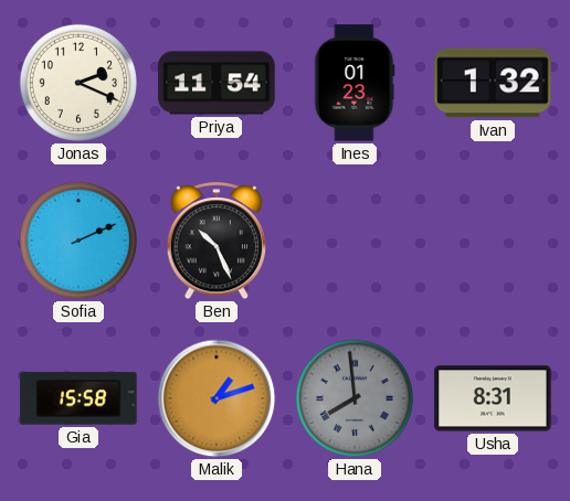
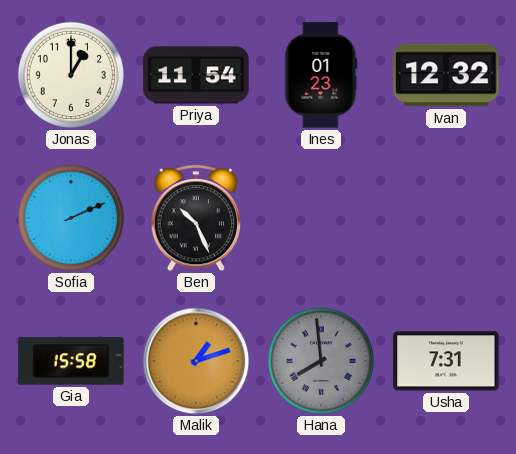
Jonas: 2:19 -> 1:00 (71, 75)
Ivan: 1:32 -> 12:32 (446, 75)
Usha: 8:31 -> 7:31 (446, 361)
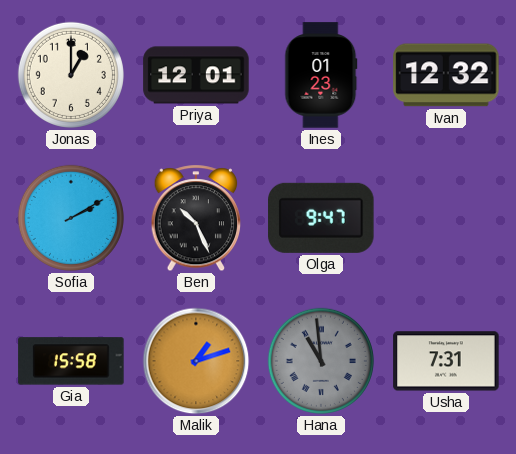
Priya: 11:54 -> 12:01 (196, 75)
Sofia: 2:11 -> 2:10 (71, 218)
Olga: none -> 9:47 (321, 218)
Hana: 7:59 -> 10:59 (321, 361)
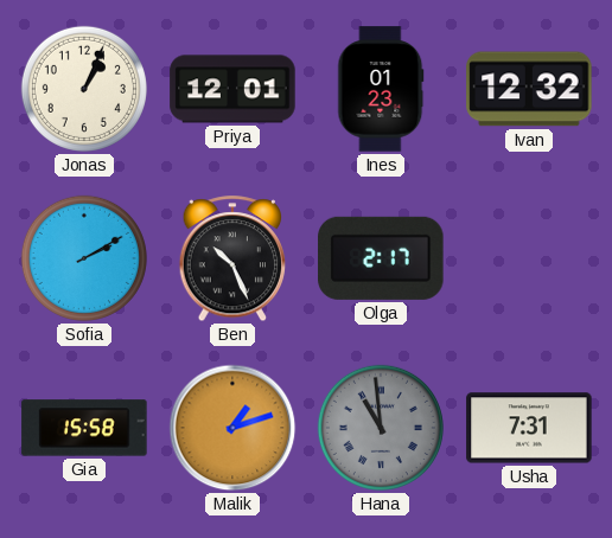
Jonas: 1:00 -> 1:04 (84, 89)
Olga: 9:47 -> 2:17 (381, 258)
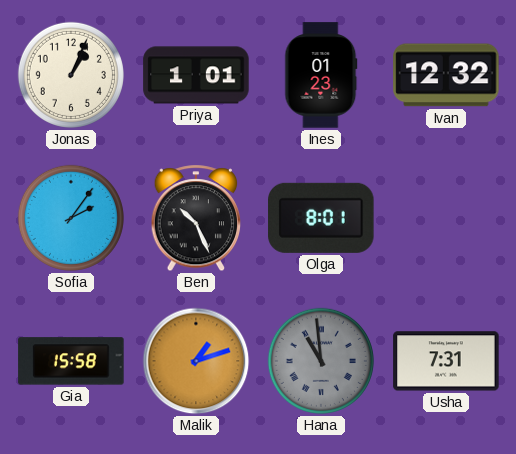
Priya: 12:01 -> 1:01 (196, 75)
Sofia: 2:10 -> 2:06 (71, 218)
Olga: 2:17 -> 8:01 (321, 218)
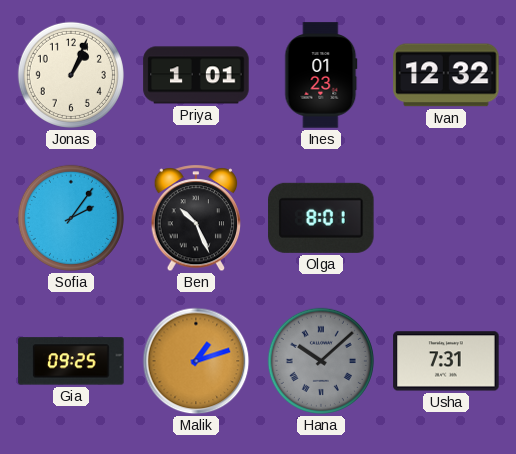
Gia: 15:58 -> 09:25 (71, 361)
Hana: 10:59 -> 10:08 (321, 361)
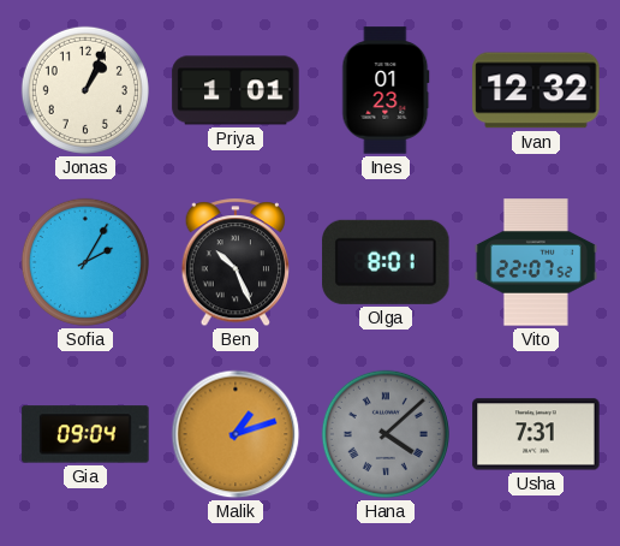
Sofia: 2:06 -> 2:05 (85, 262)
Vito: none -> 22:07 (536, 262)
Gia: 09:25 -> 09:04 (85, 434)
Hana: 10:08 -> 4:08 (386, 434)
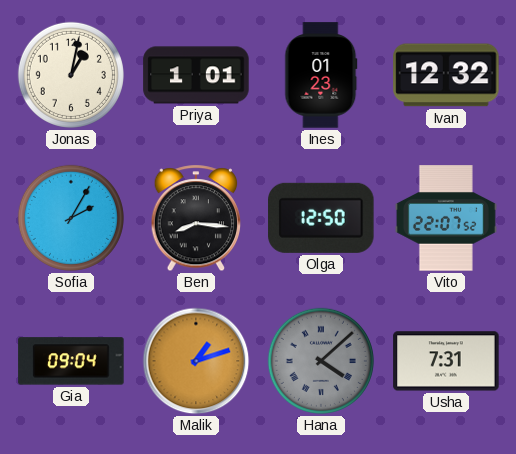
Jonas: 1:04 -> 1:02 (71, 75)
Ben: 10:26 -> 8:16 (196, 219)
Olga: 8:01 -> 12:50 (321, 218)
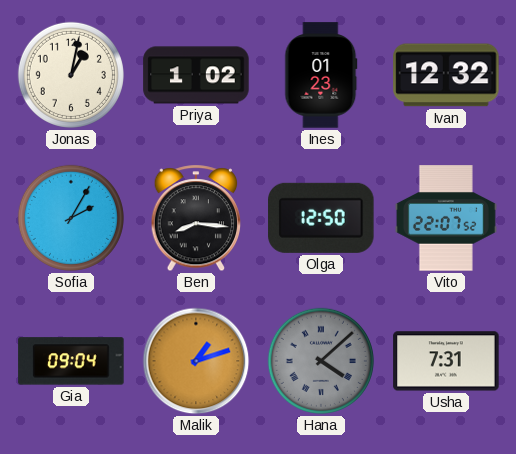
Priya: 1:01 -> 1:02 (196, 75)
